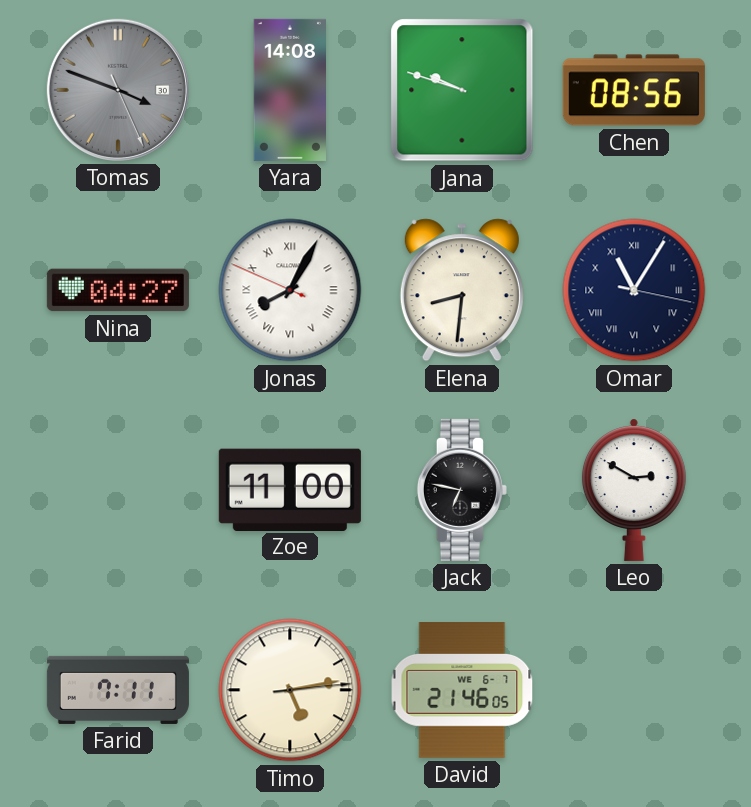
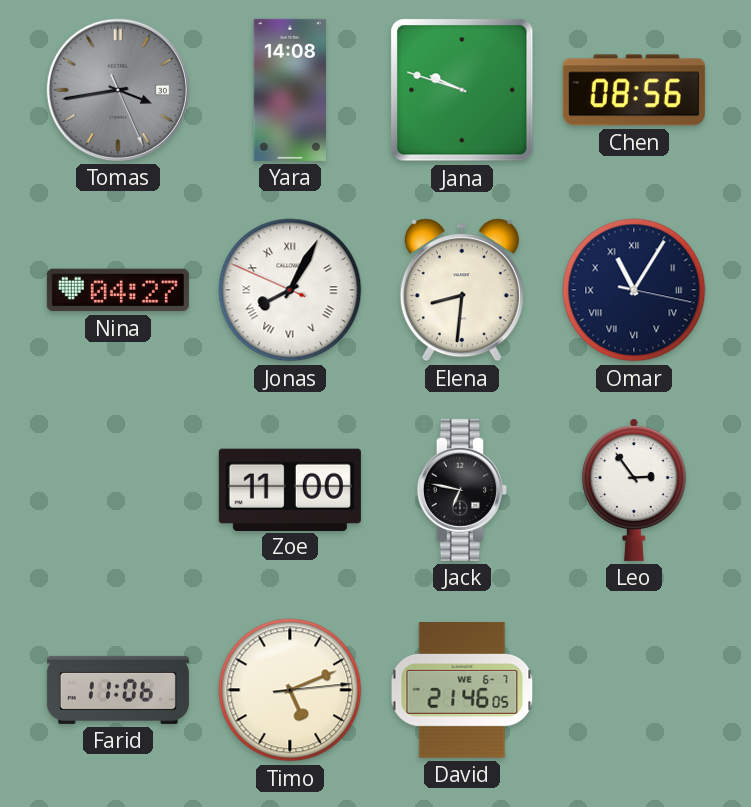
Tomas: 3:48 -> 3:43 (118, 90)
Leo: 2:50 -> 2:54 (634, 490)
Farid: 7:11 -> 11:06 (118, 690)
Timo: 5:13 -> 5:11 (290, 690)
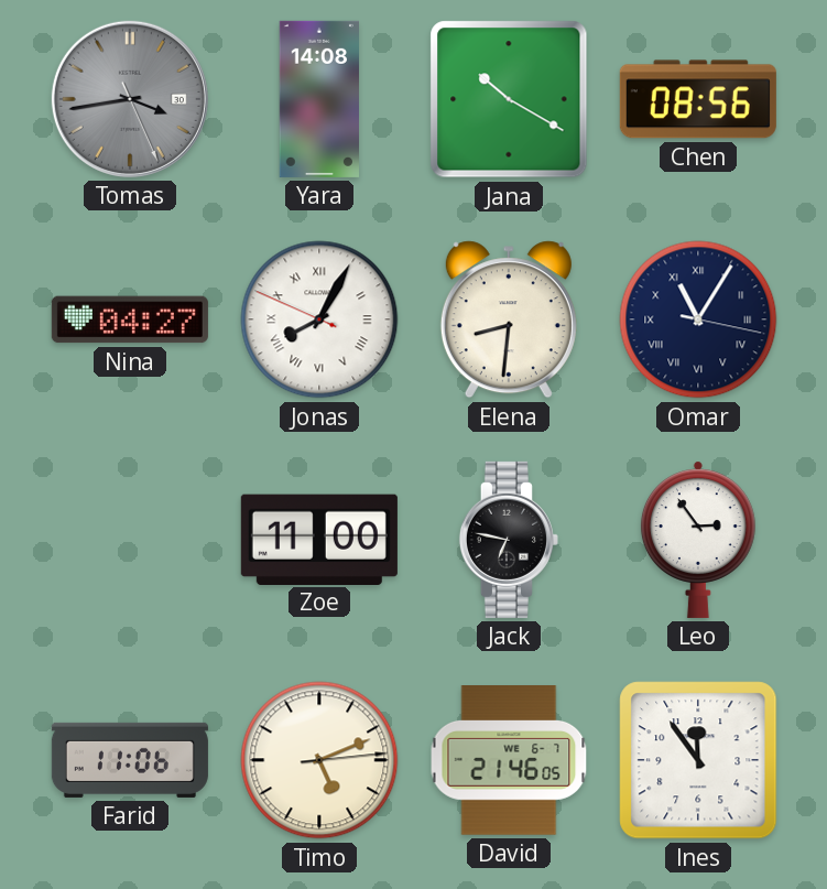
Jana: 9:48 -> 10:20 (509, 99)
Ines: none -> 11:54 (698, 760)
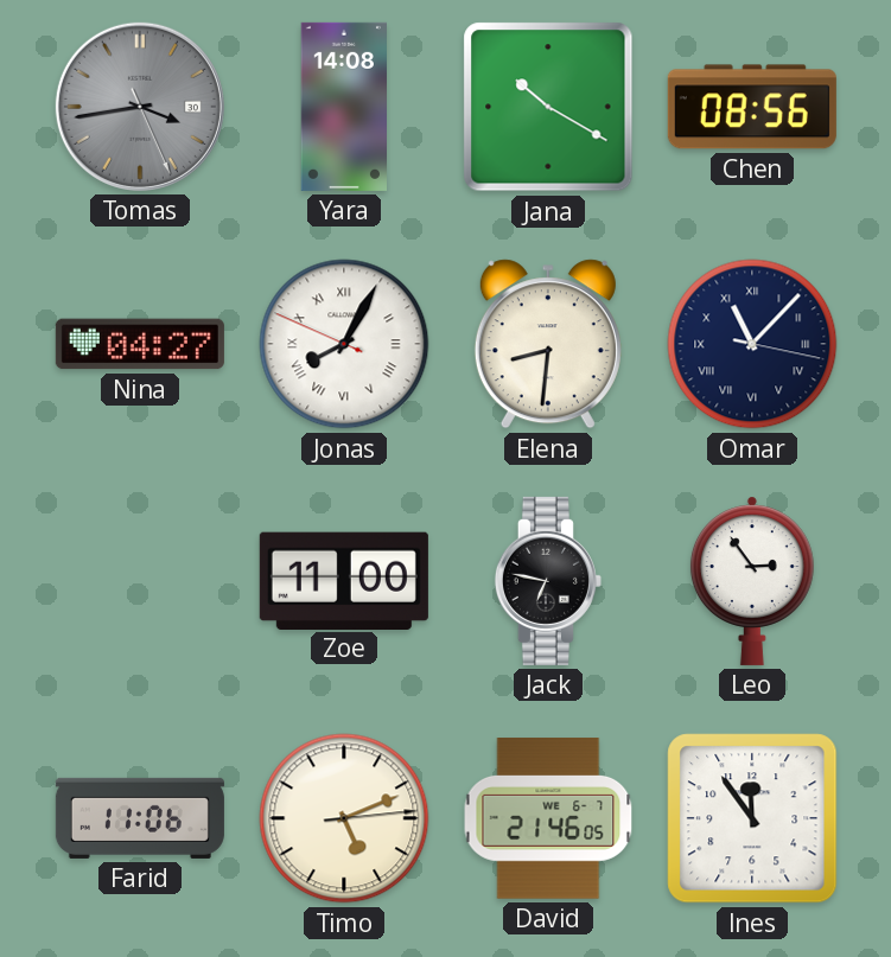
Omar: 11:05 -> 11:07 (752, 344)
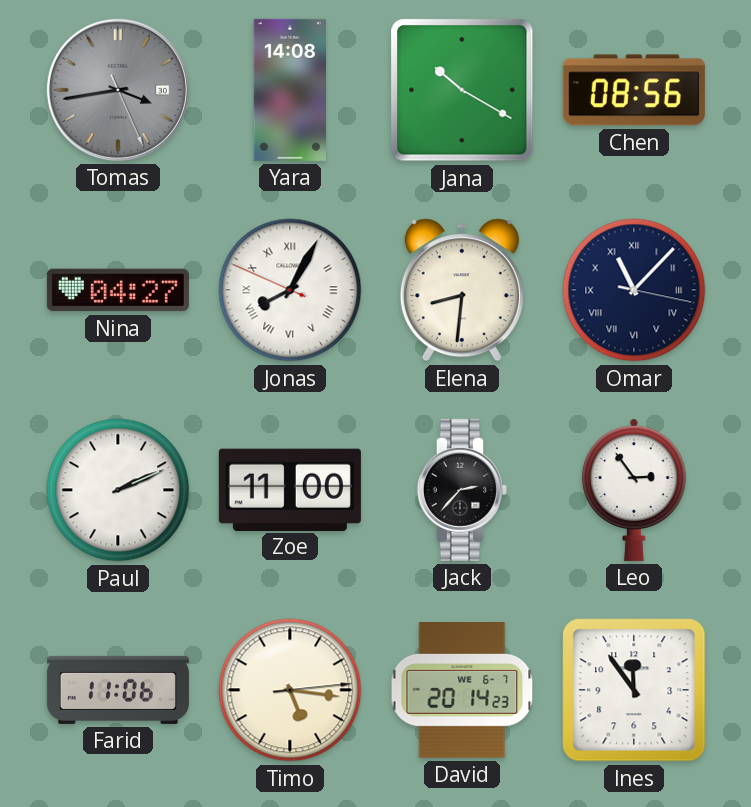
Paul: none -> 2:11 (118, 490)
Jack: 6:47 -> 2:37 (462, 490)
Timo: 5:11 -> 5:16 (290, 690)
David: 21:46 -> 20:14 (462, 690)
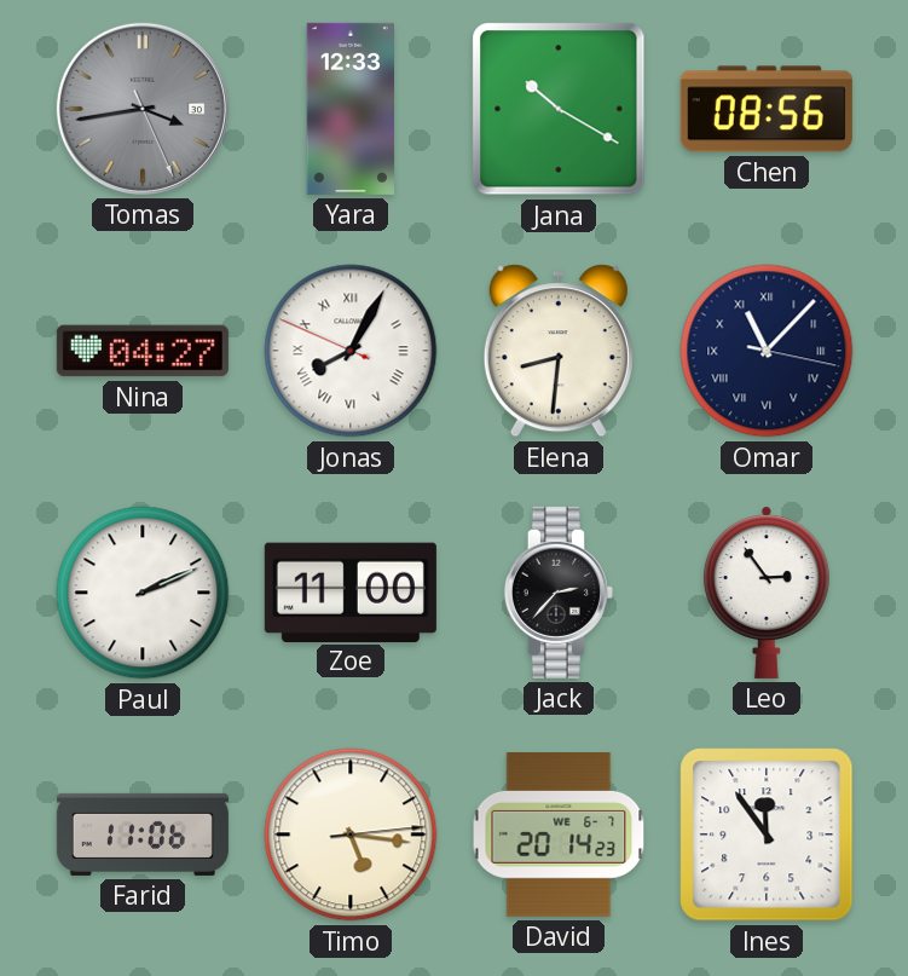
Yara: 14:08 -> 12:33 (349, 109)
